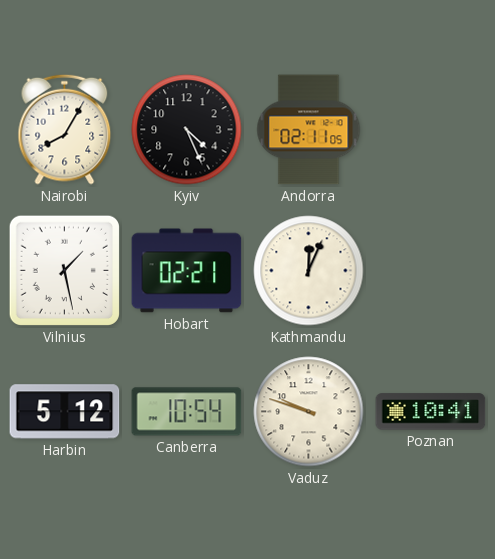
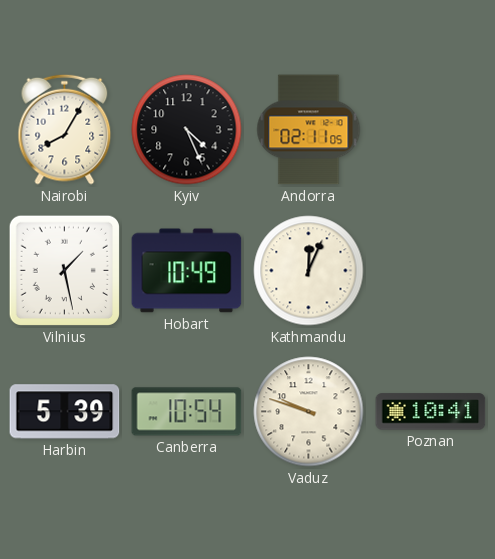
Hobart: 02:21 -> 10:49 (187, 271)
Harbin: 5:12 -> 5:39 (65, 412)
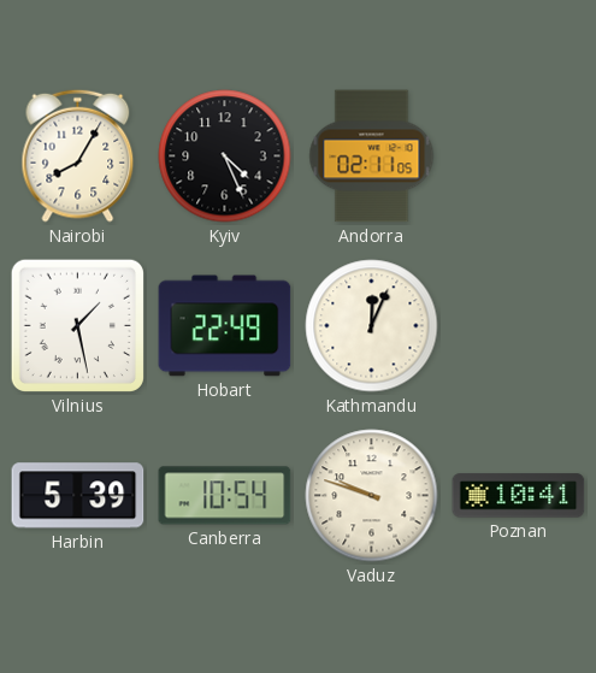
Hobart: 10:49 -> 22:49 (225, 326)
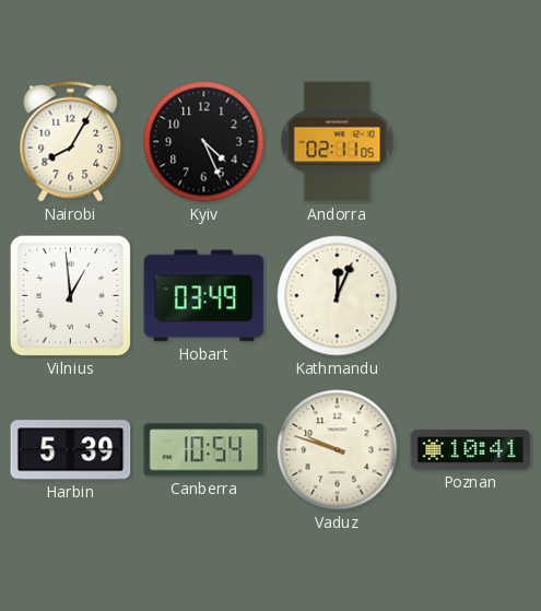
Vilnius: 1:28 -> 12:59 (70, 295)
Hobart: 22:49 -> 03:49 (204, 296)
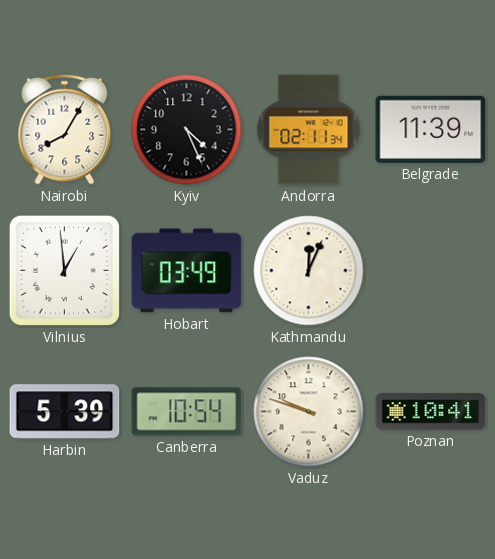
Andorra: 02:11:05 -> 02:11:34 (309, 130)
Belgrade: none -> 11:39 (431, 129)
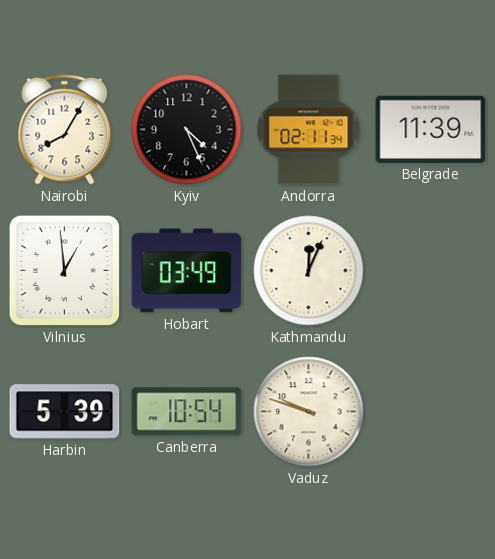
Poznan: 10:41 -> none (431, 412)
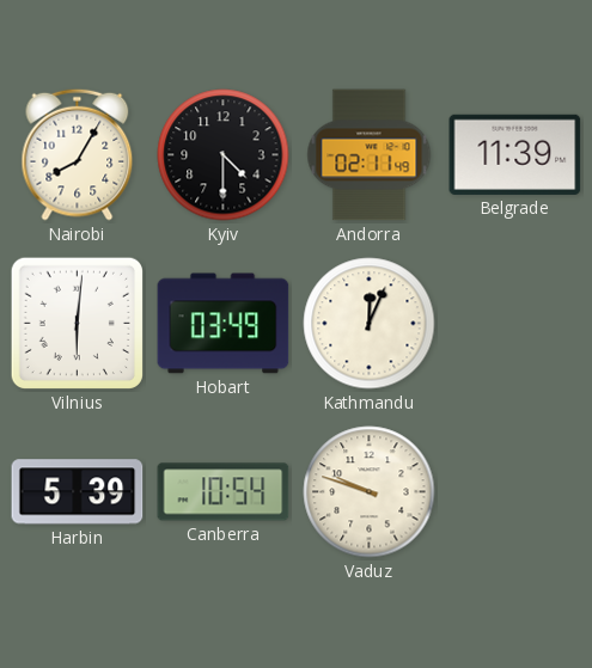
Kyiv: 4:26 -> 4:30 (224, 155)
Andorra: 02:11:34 -> 02:11:49 (370, 155)
Vilnius: 12:59 -> 6:01 (77, 323)
